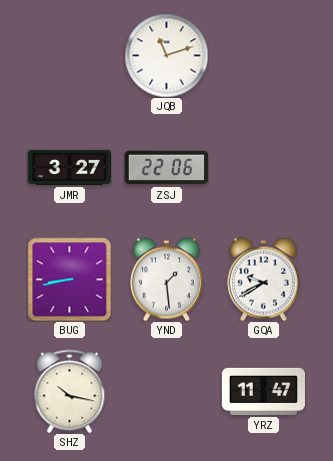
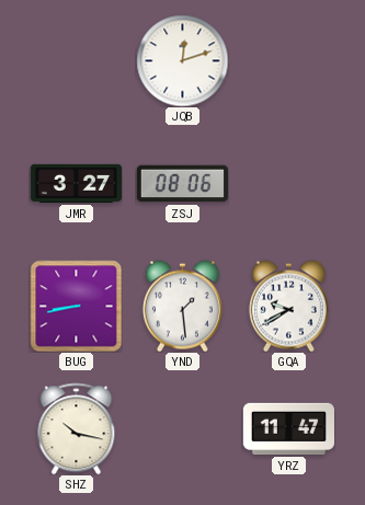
JQB: 11:12 -> 12:12 (182, 60)
ZSJ: 22:06 -> 08:06 (182, 184)
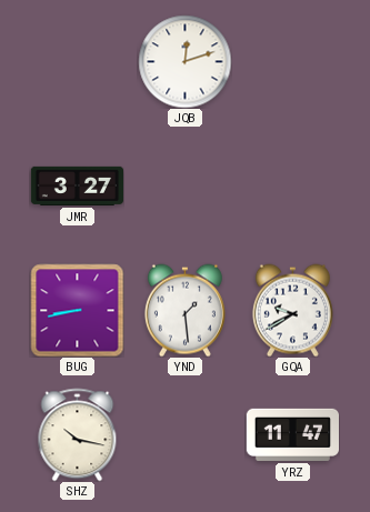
ZSJ: 08:06 -> none (182, 184)
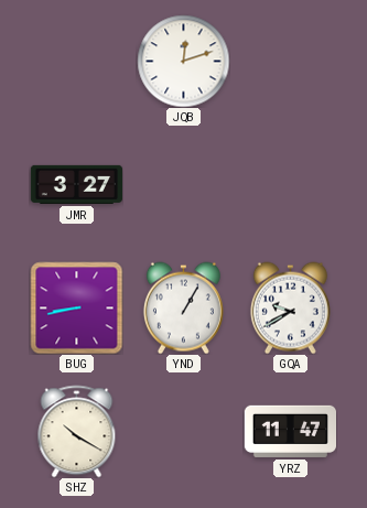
YND: 1:29 -> 1:05 (183, 307)
SHZ: 10:17 -> 10:20 (77, 431)
